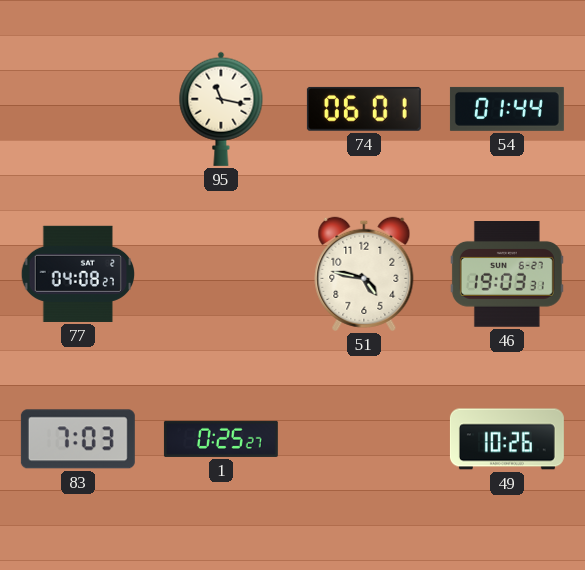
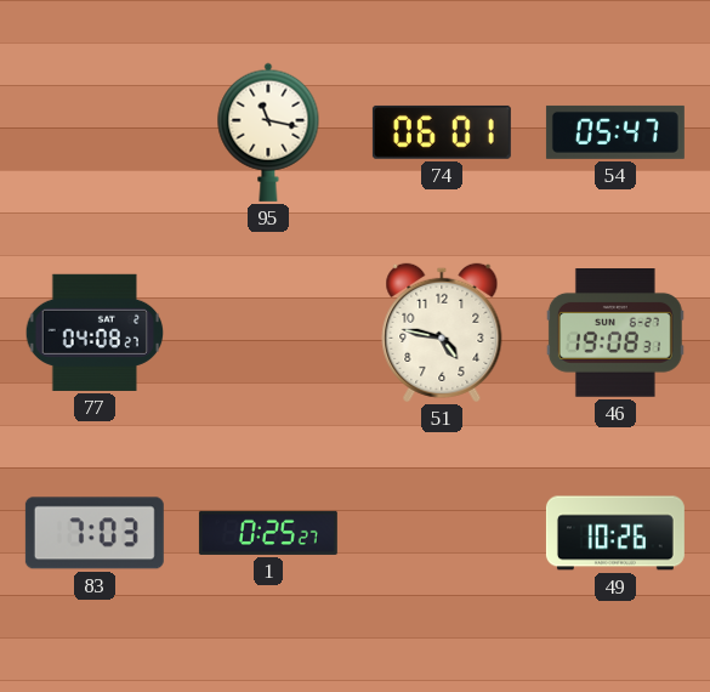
54: 01:44 -> 05:47 (615, 132)
46: 19:03 -> 19:08 (615, 334)
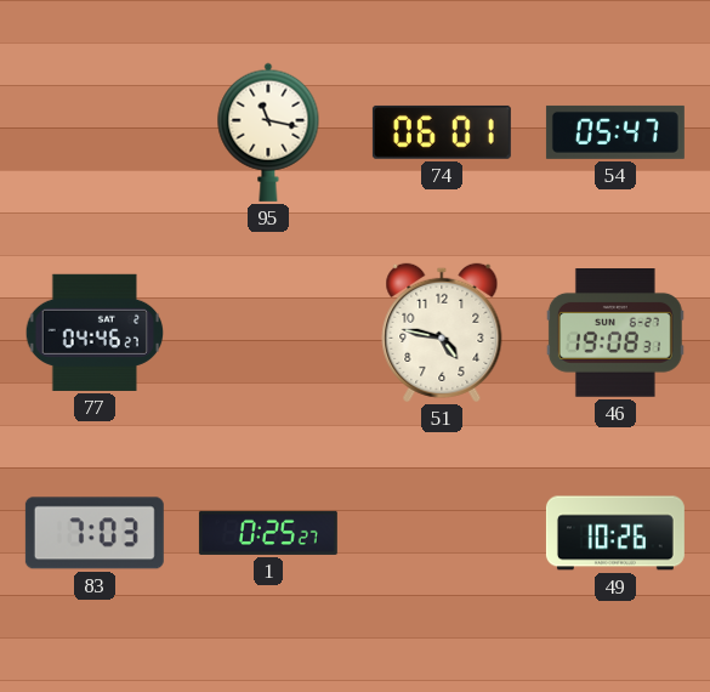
77: 04:08 -> 04:46 (95, 333)
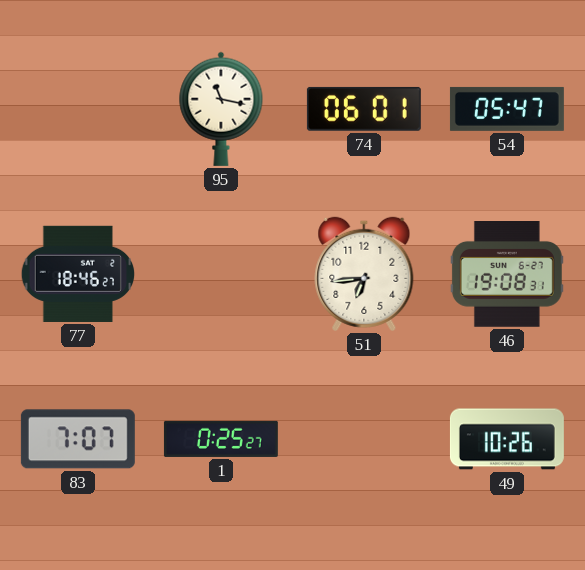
77: 04:46 -> 18:46 (78, 274)
51: 4:47 -> 6:44 (364, 274)
83: 7:03 -> 7:07 (78, 439)
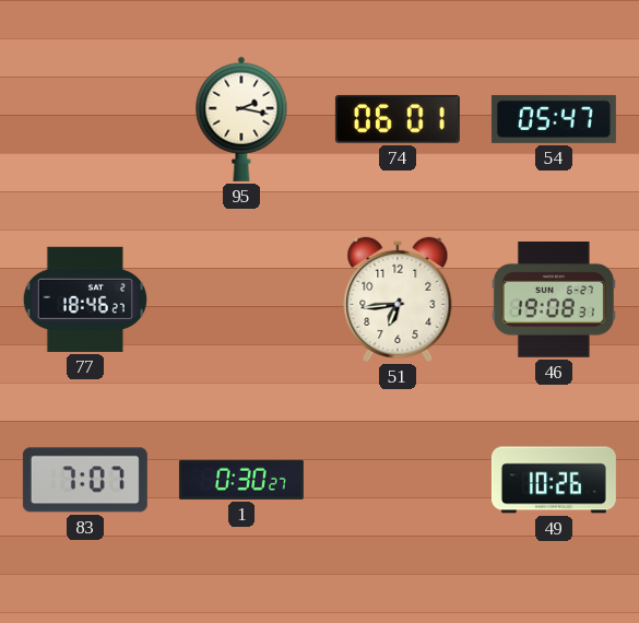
95: 11:17 -> 2:17 (241, 119)
1: 0:25 -> 0:30 (241, 480)
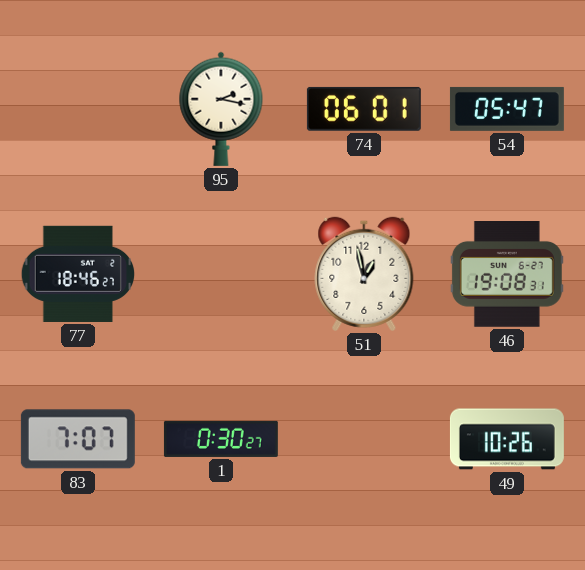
51: 6:44 -> 12:58 (364, 274)
